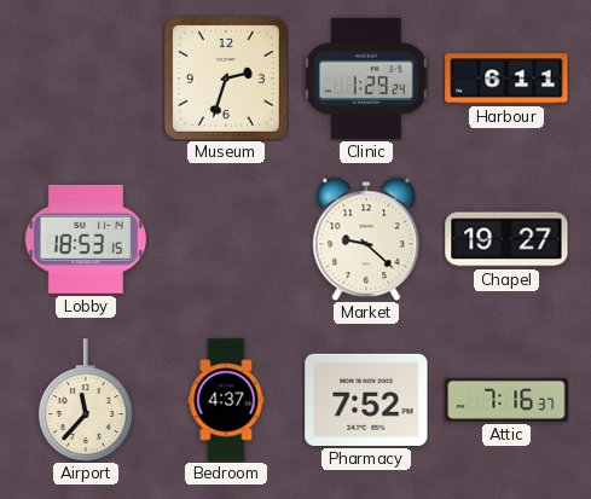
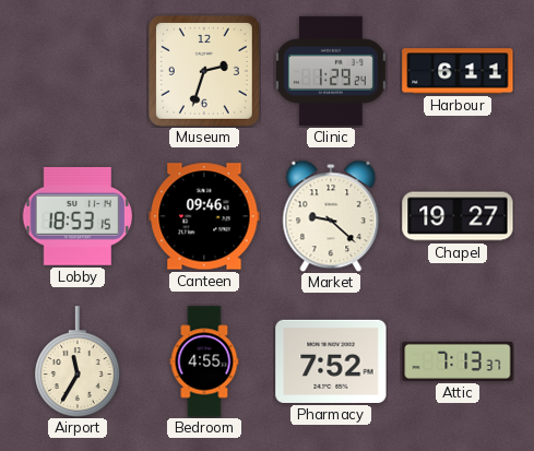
Canteen: none -> 09:46 (204, 216)
Airport: 11:37 -> 11:35 (79, 361)
Bedroom: 4:37 -> 4:55 (204, 361)
Attic: 7:16 -> 7:13 (458, 361)
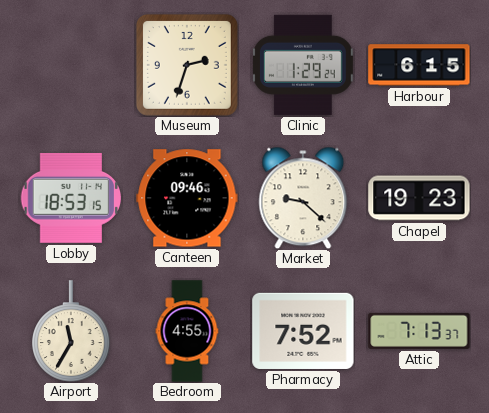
Harbour: 6:11 -> 6:15 (419, 65)
Chapel: 19:27 -> 19:23 (419, 198)
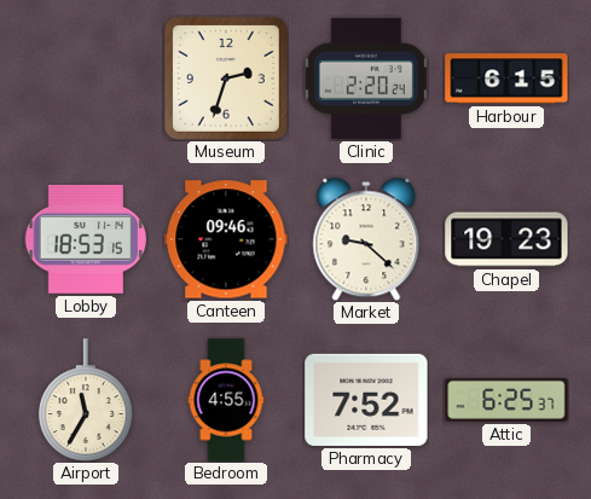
Clinic: 1:29 -> 2:20 (366, 79)
Attic: 7:13 -> 6:25 (506, 400)
